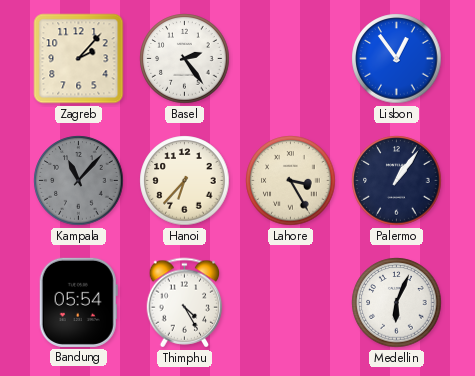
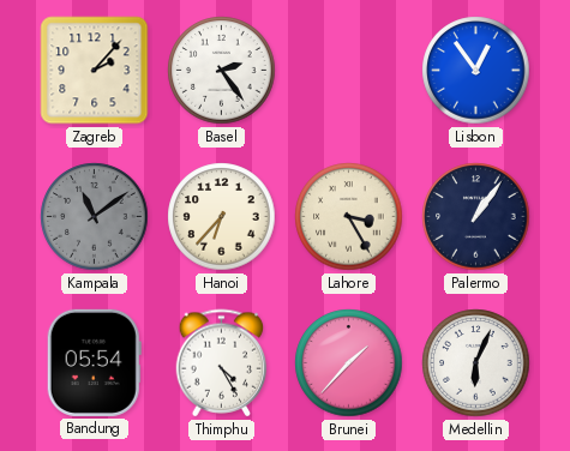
Kampala: 11:07 -> 11:09 (95, 217)
Brunei: none -> 1:37 (349, 363)
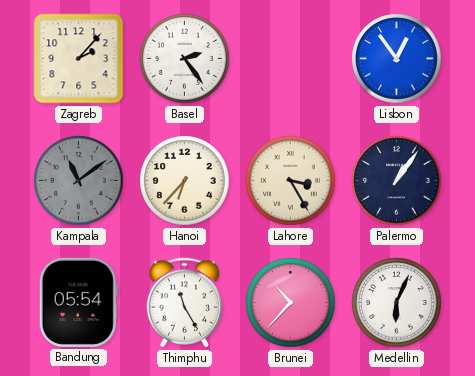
Thimphu: 4:25 -> 11:25 (185, 303)
Brunei: 1:37 -> 10:37 (291, 303)
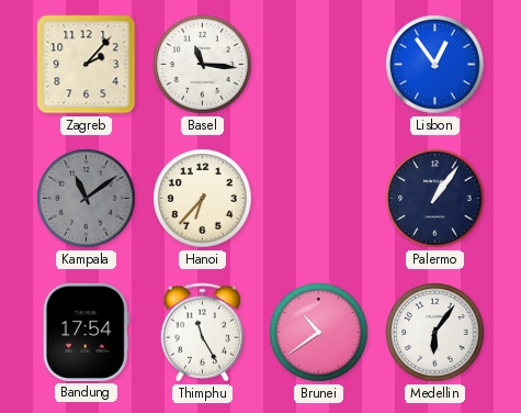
Basel: 2:24 -> 11:16 (203, 65)
Lahore: 3:25 -> none (291, 181)
Bandung: 05:54 -> 17:54 (86, 332)
Brunei: 10:37 -> 10:39 (319, 333)
Medellin: 6:04 -> 6:06 (435, 333)
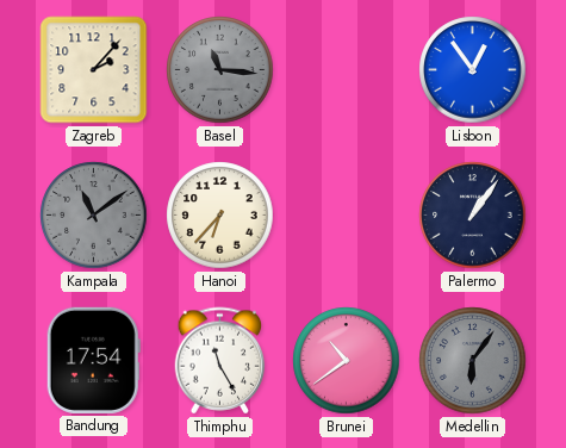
Basel dial: white -> grey (220, 70)
Medellin dial: white -> grey (473, 361)
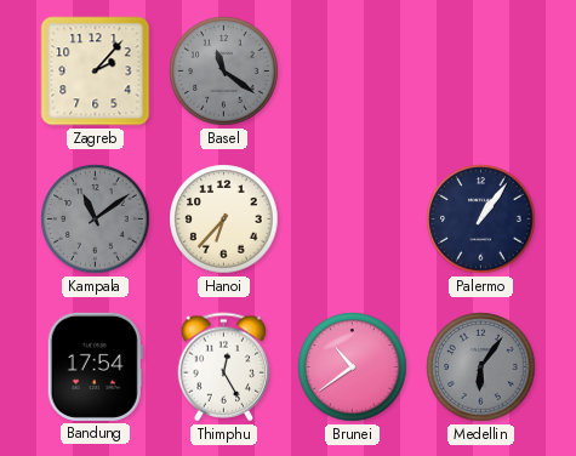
Basel: 11:16 -> 11:21 (224, 72)
Lisbon: 12:54 -> none (473, 70)
Thimphu: 11:25 -> 12:25 (224, 367)
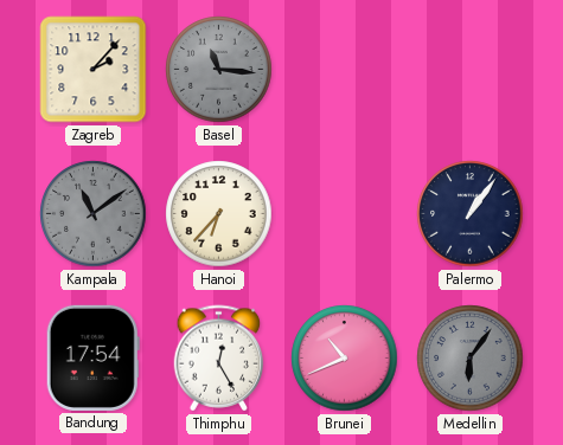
Basel: 11:21 -> 11:16 (219, 70)
Brunei: 10:39 -> 10:41 (345, 359)
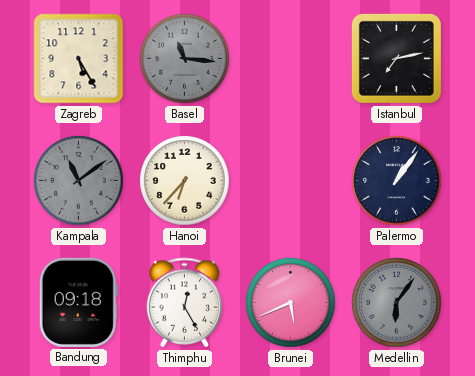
Zagreb: 2:07 -> 5:25 (79, 59)
Istanbul: none -> 7:13 (396, 58)
Bandung: 17:54 -> 09:18 (78, 302)
Brunei: 10:41 -> 5:41 (291, 303)
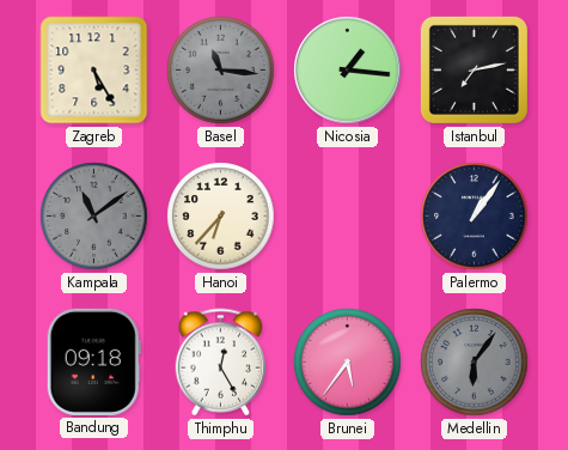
Nicosia: none -> 1:16 (348, 71)
Brunei: 5:41 -> 5:36 (348, 363)
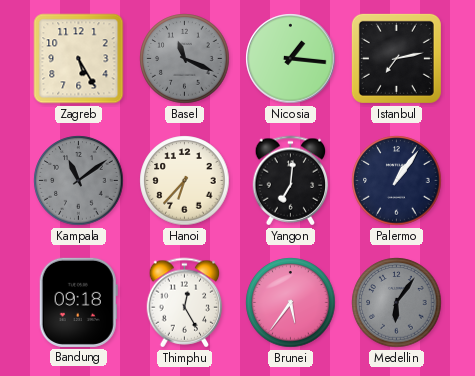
Basel: 11:16 -> 11:19 (185, 59)
Yangon: none -> 7:01 (291, 181)
